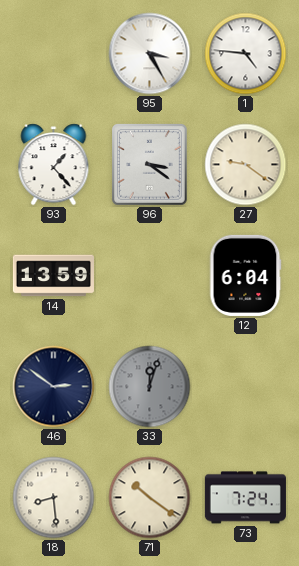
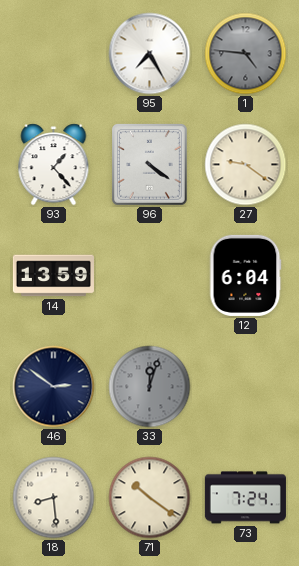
95: 3:25 -> 7:25 (150, 54)
1 dial: white -> grey (246, 54)
96: 3:21 -> 4:21 (150, 165)
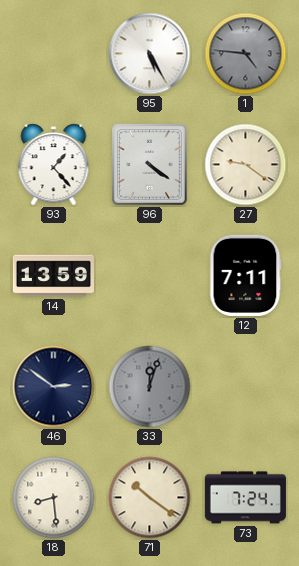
95: 7:25 -> 5:25 (150, 54)
12: 6:04 -> 7:11 (245, 275)
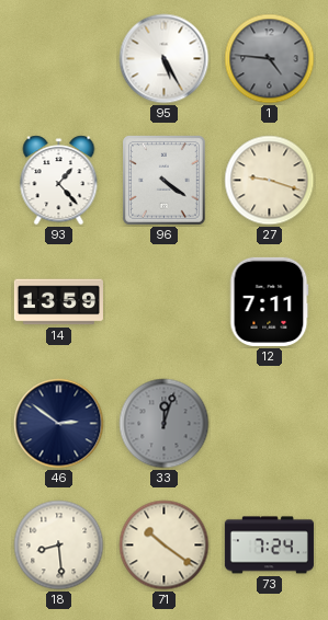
27: 9:21 -> 9:18 (270, 181)
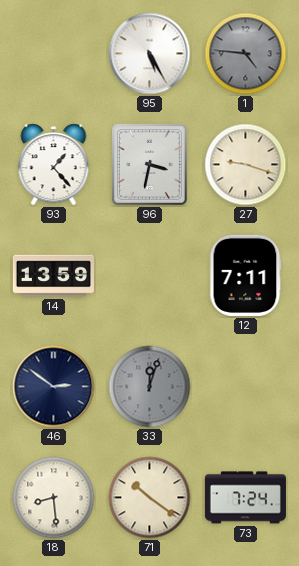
96: 4:21 -> 3:32 (150, 165)
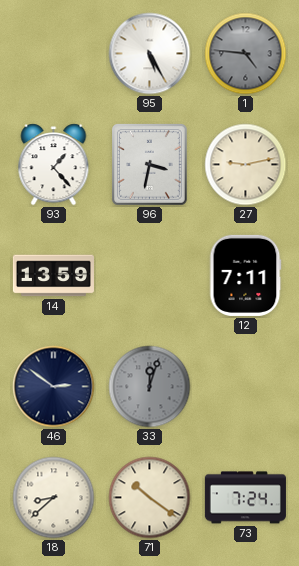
27: 9:18 -> 9:13 (246, 165)
18: 8:29 -> 8:38 (54, 498)
